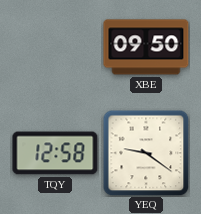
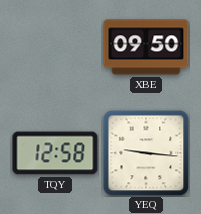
YEQ: 9:21 -> 9:16 (146, 153)
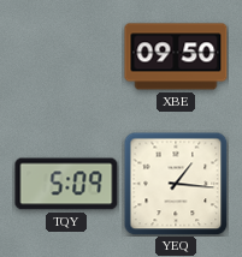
TQY: 12:58 -> 5:09 (66, 184)
YEQ: 9:16 -> 1:16 (176, 184)
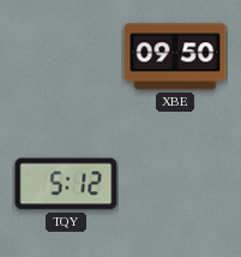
TQY: 5:09 -> 5:12 (66, 184)
YEQ: 1:16 -> none (176, 184)
